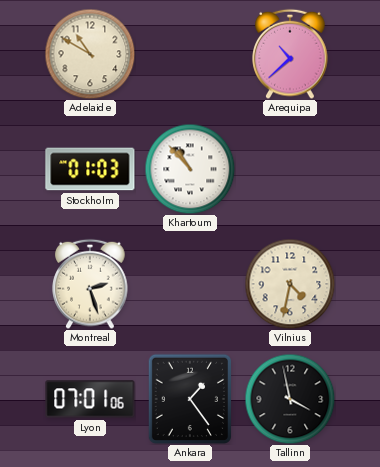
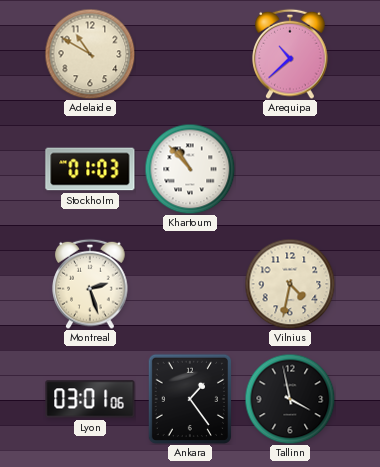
Lyon: 07:01 -> 03:01 (90, 399)
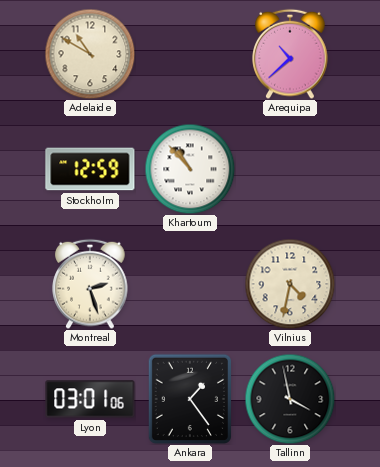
Stockholm: 01:03 -> 12:59 (90, 169)
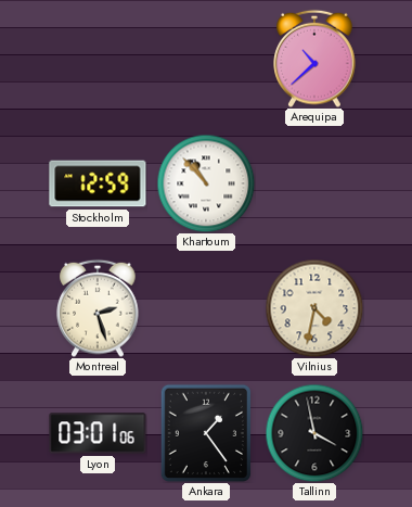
Adelaide: 10:50 -> none (90, 54)
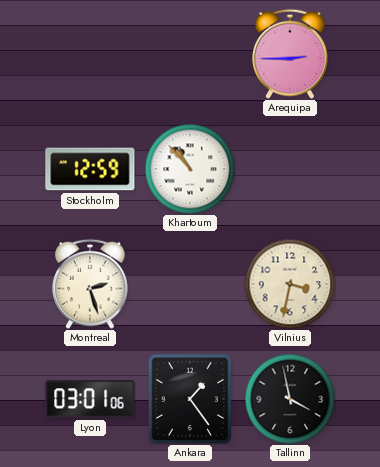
Arequipa: 10:38 -> 2:45 (290, 54)
Vilnius: 4:32 -> 3:32 (290, 284)
